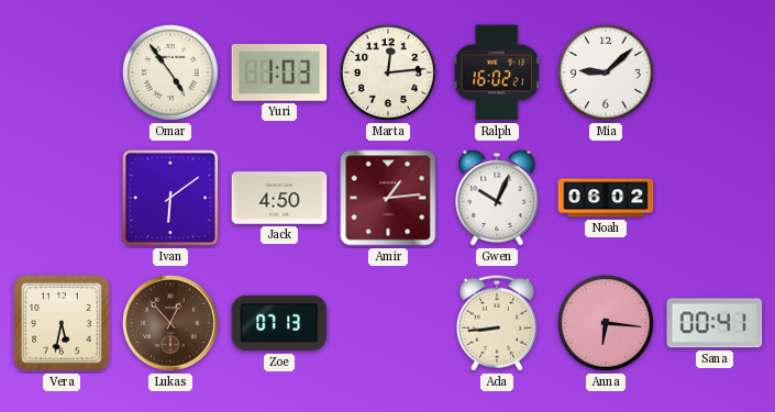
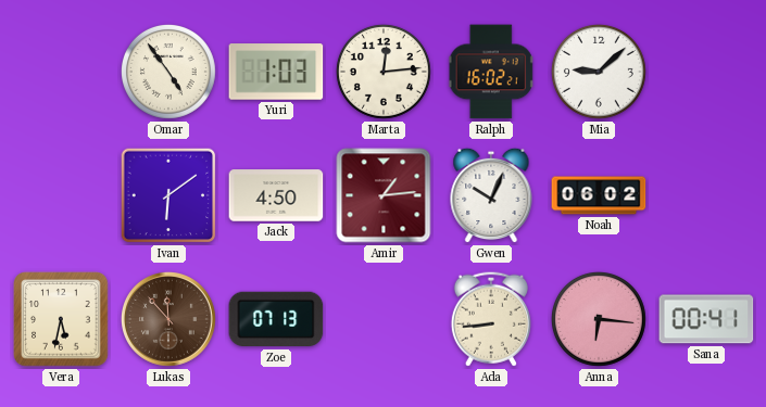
Lukas: 12:53 -> 11:53 (168, 319)
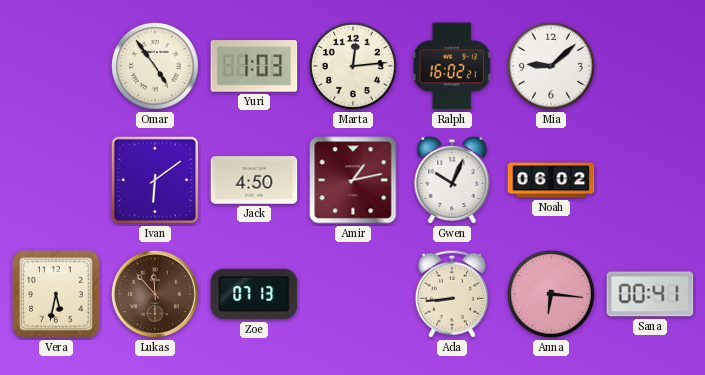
Amir: 1:14 -> 1:13 (353, 180)
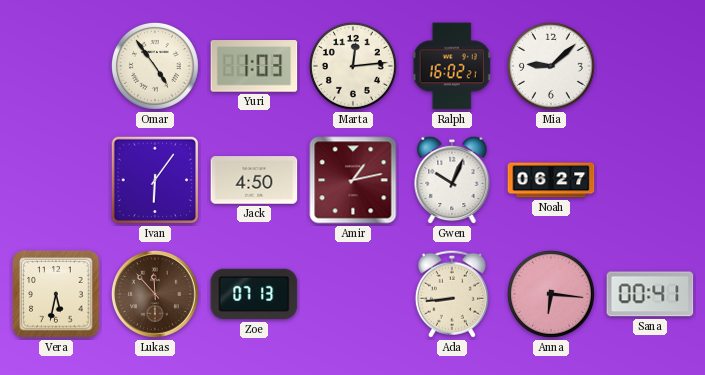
Ivan: 6:09 -> 6:06 (155, 180)
Noah: 06:02 -> 06:27 (551, 180)
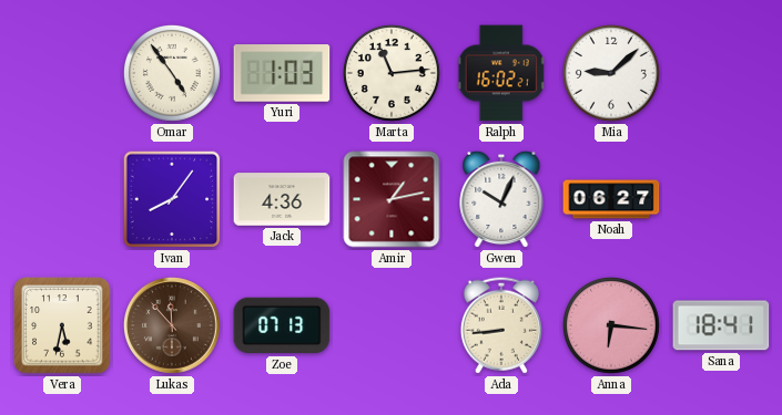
Marta: 12:14 -> 11:14 (392, 73)
Ivan: 6:06 -> 8:06 (172, 199)
Jack: 4:50 -> 4:36 (282, 199)
Sana: 00:41 -> 18:41 (721, 325)
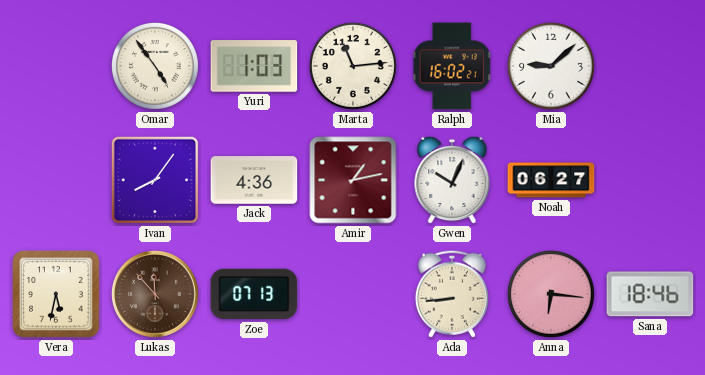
Sana: 18:41 -> 18:46 (650, 294)
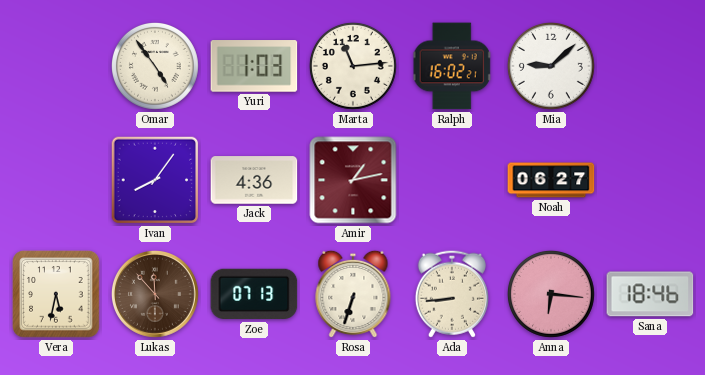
Gwen: 10:04 -> none (452, 180)
Rosa: none -> 6:33 (353, 294)
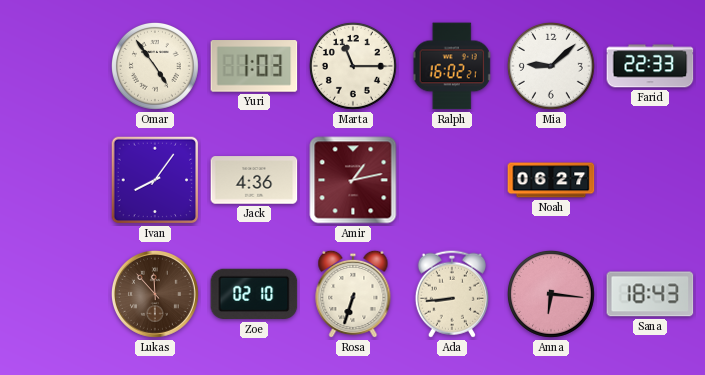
Marta: 11:14 -> 11:15 (353, 66)
Farid: none -> 22:33 (650, 66)
Vera: 5:32 -> none (56, 294)
Zoe: 07:13 -> 02:10 (254, 294)
Sana: 18:46 -> 18:43 (650, 294)
